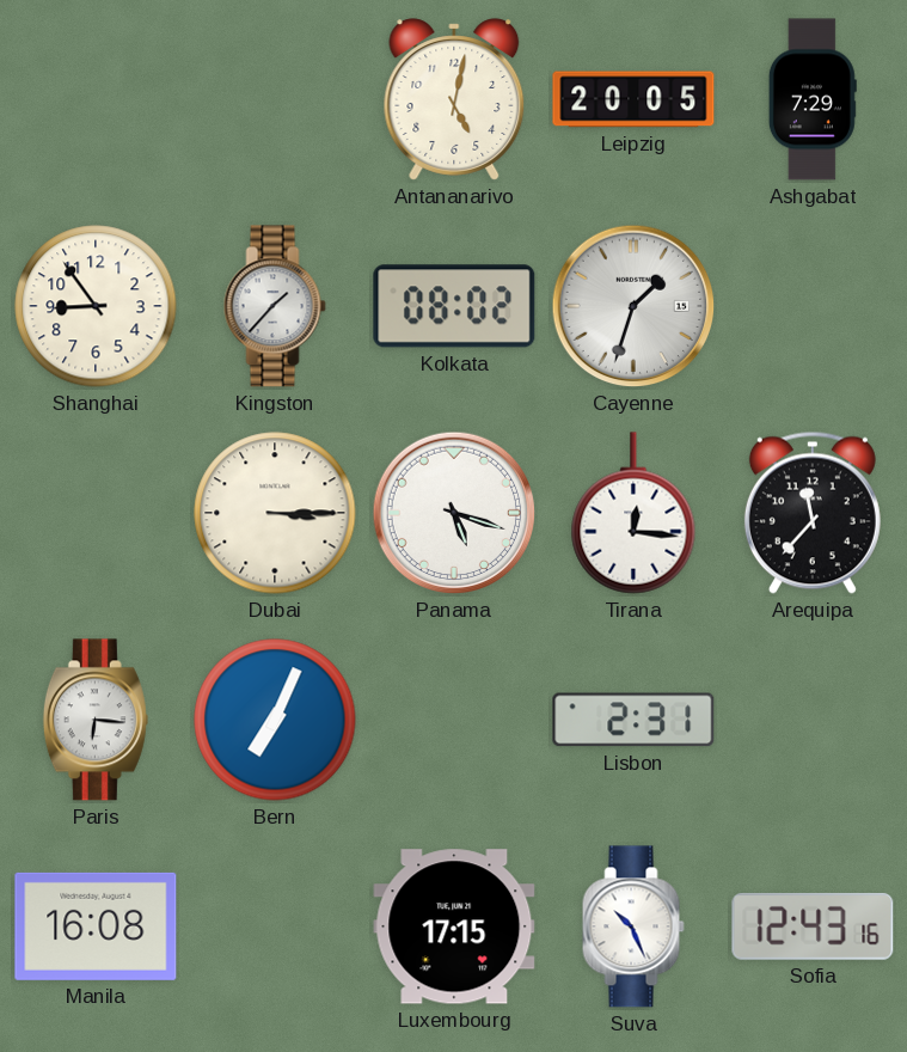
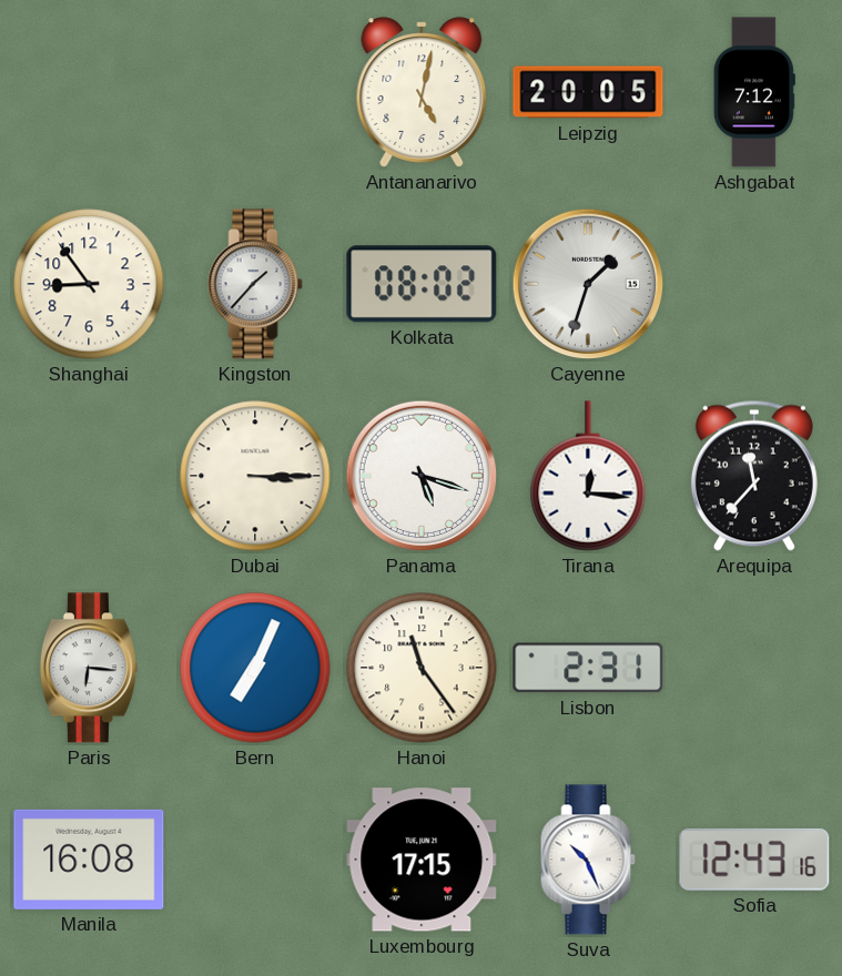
Ashgabat: 7:29 -> 7:12 (754, 92)
Hanoi: none -> 11:24 (422, 668)
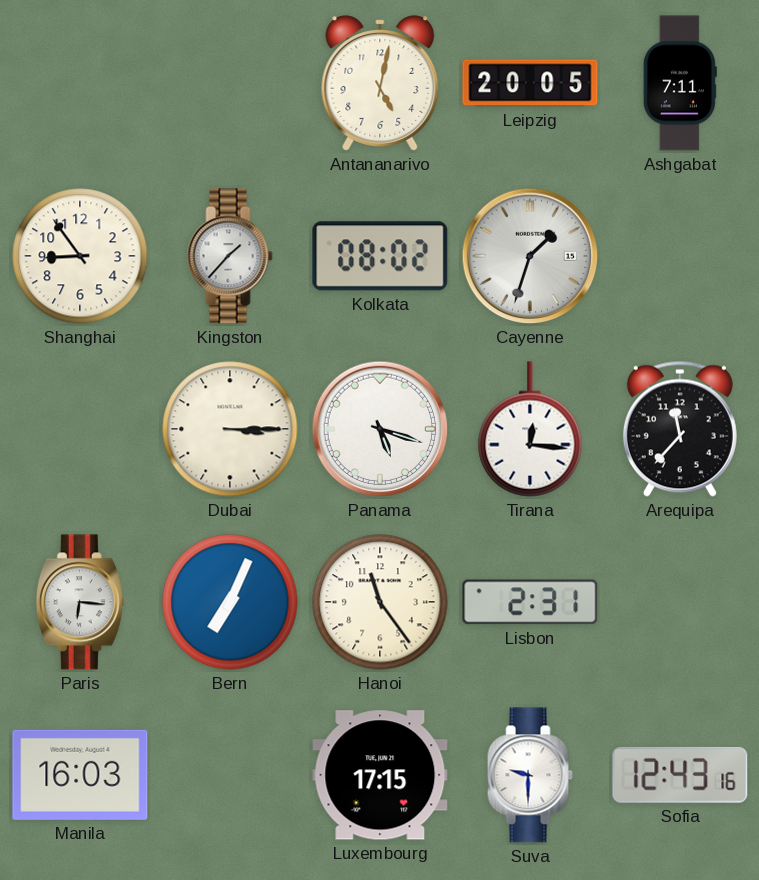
Ashgabat: 7:12 -> 7:11 (680, 83)
Manila: 16:08 -> 16:03 (80, 775)
Suva: 10:26 -> 9:30 (530, 775)
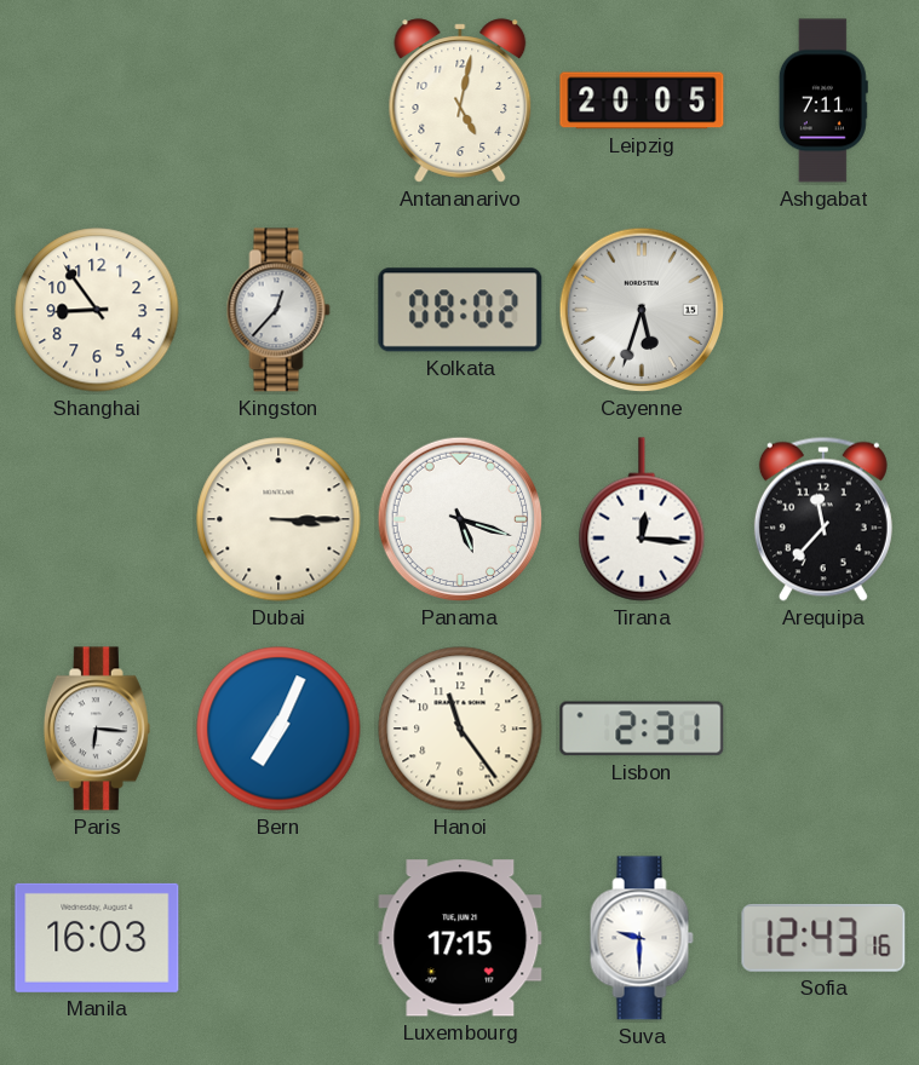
Kingston: 1:37 -> 12:37 (278, 310)
Cayenne: 1:33 -> 5:33 (642, 310)
